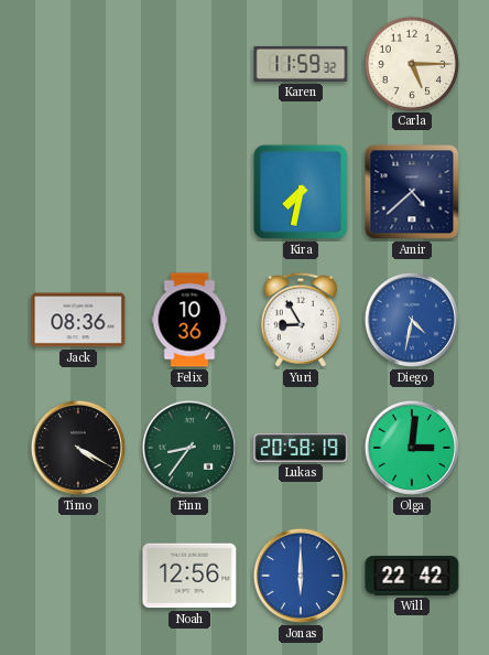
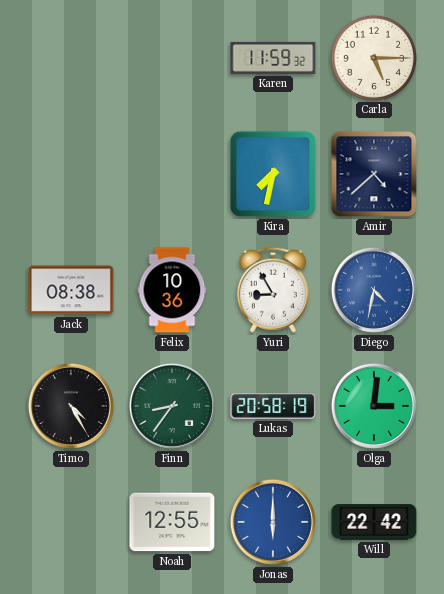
Jack: 08:36 -> 08:38 (71, 290)
Timo: 4:20 -> 4:25 (71, 406)
Noah: 12:56 -> 12:55 (172, 522)
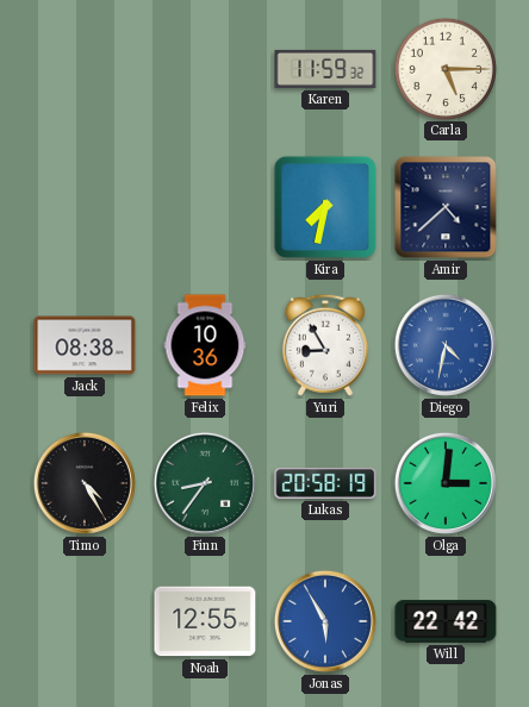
Jonas: 6:00 -> 5:55 (325, 621)
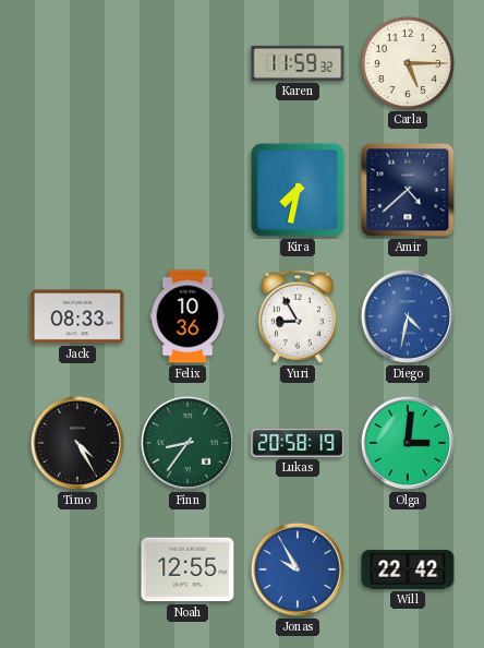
Jack: 08:38 -> 08:33 (77, 316)
Jonas: 5:55 -> 9:55 (298, 569)
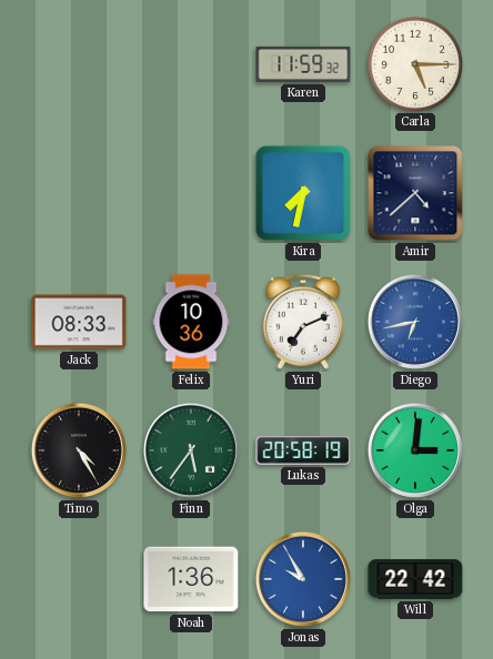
Yuri: 8:55 -> 7:11 (303, 322)
Diego: 4:32 -> 6:43 (415, 322)
Finn: 8:36 -> 5:36 (191, 450)
Noah: 12:55 -> 1:36 (191, 579)
